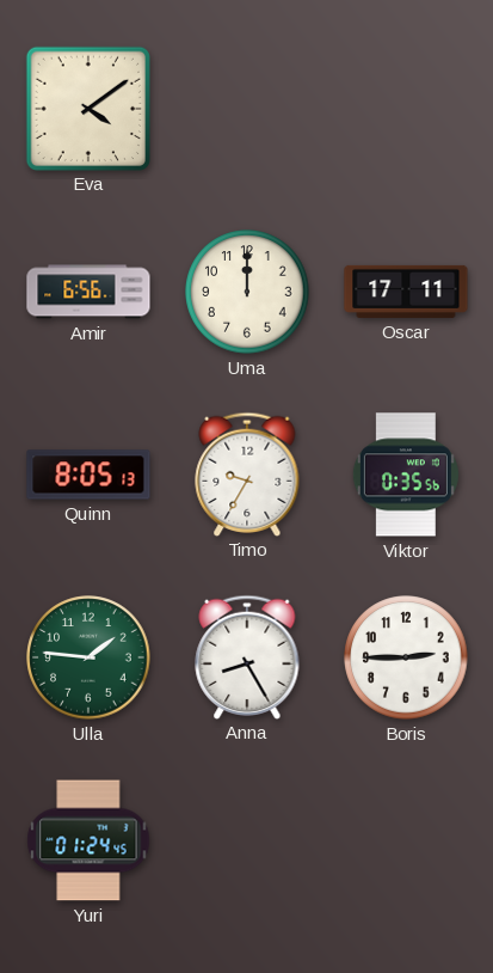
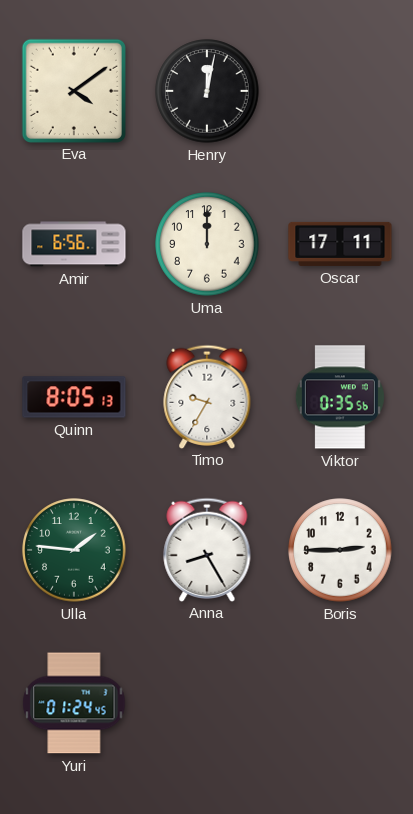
Henry: none -> 12:02 (207, 91)
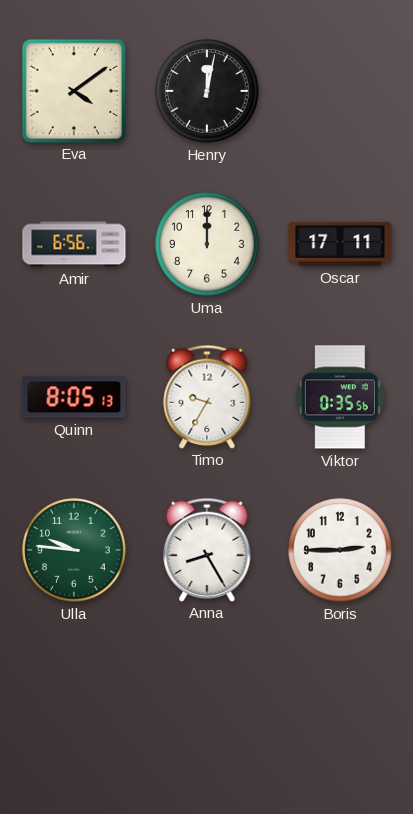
Ulla: 1:46 -> 9:46 (74, 550)
Yuri: 01:24 -> none (74, 703)
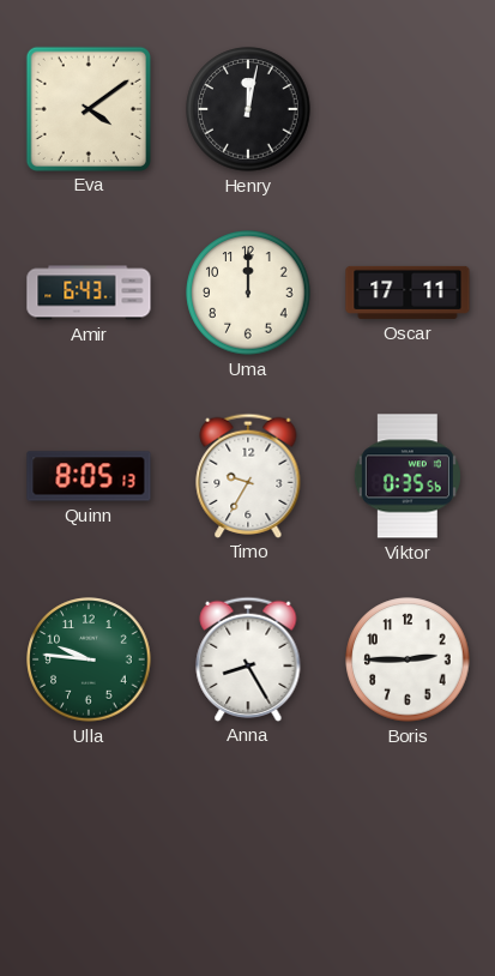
Amir: 6:56 -> 6:43 (89, 293)
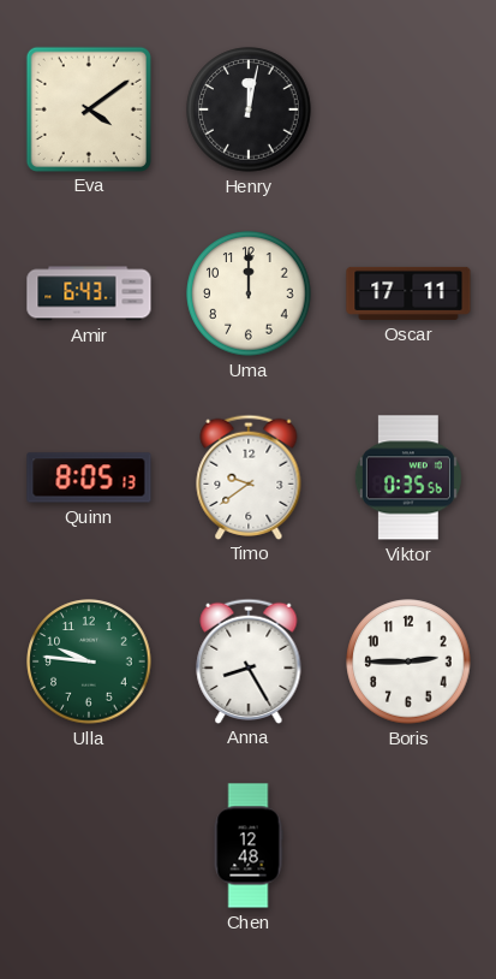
Timo: 9:35 -> 9:39 (249, 476)
Chen: none -> 12:48 (249, 845)
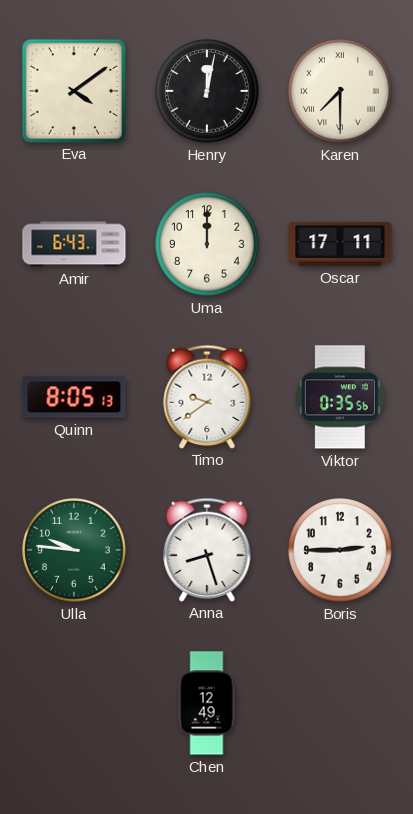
Karen: none -> 7:30 (340, 91)
Anna: 8:25 -> 8:27 (207, 549)
Chen: 12:48 -> 12:49 (207, 703)
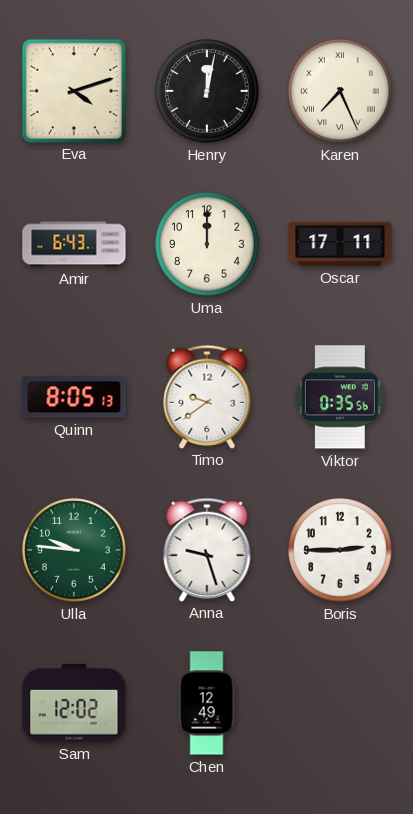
Eva: 4:09 -> 4:12 (73, 90)
Karen: 7:30 -> 7:26 (340, 91)
Anna: 8:27 -> 9:27 (207, 549)
Sam: none -> 12:02 (74, 703)
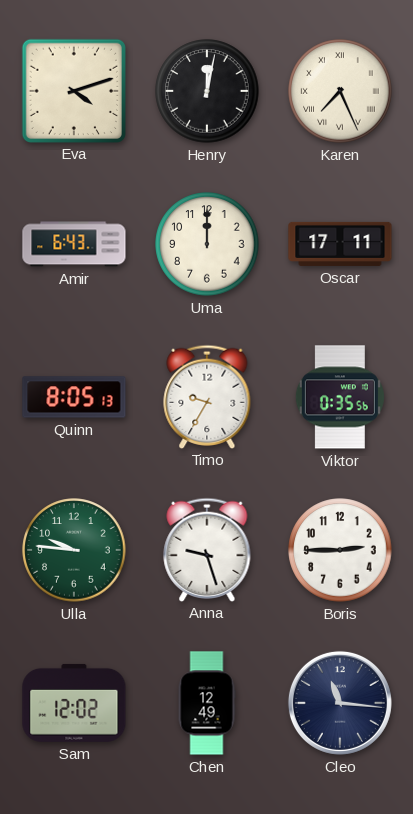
Timo: 9:39 -> 9:35 (207, 396)
Cleo: none -> 11:16 (340, 703)
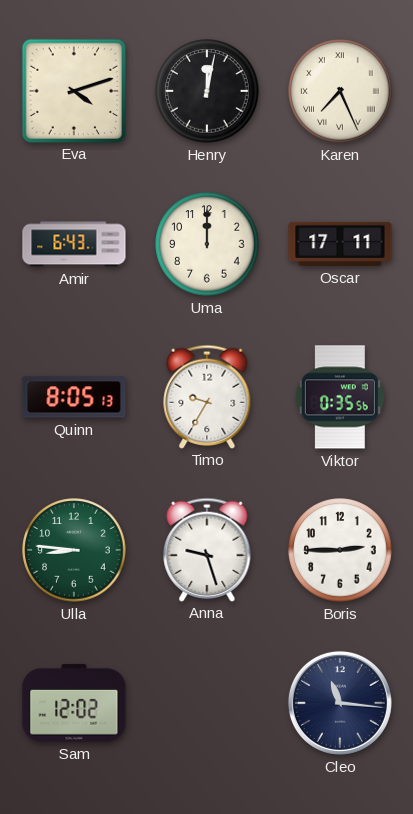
Ulla: 9:46 -> 8:46 (74, 550)
Chen: 12:49 -> none (207, 703)
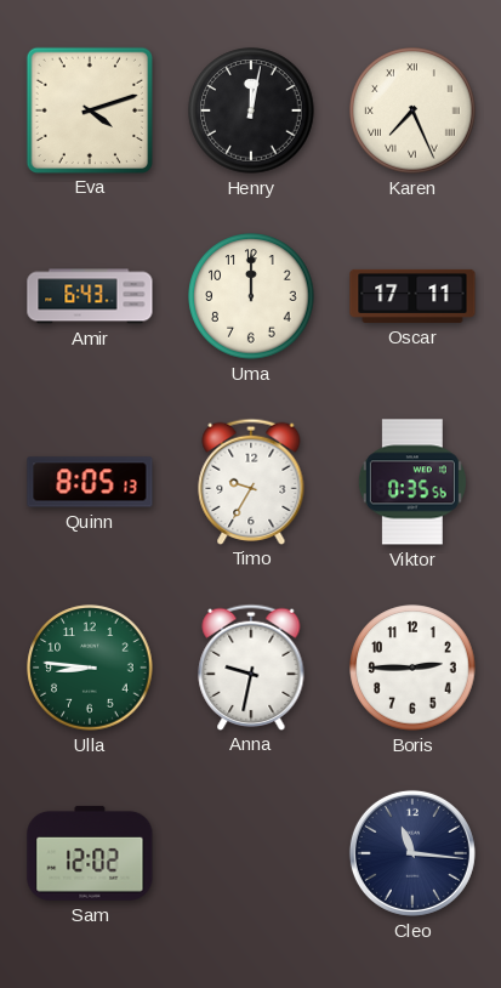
Anna: 9:27 -> 9:32 (251, 666)
